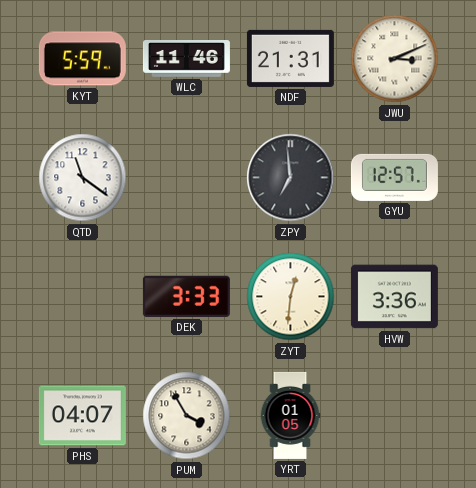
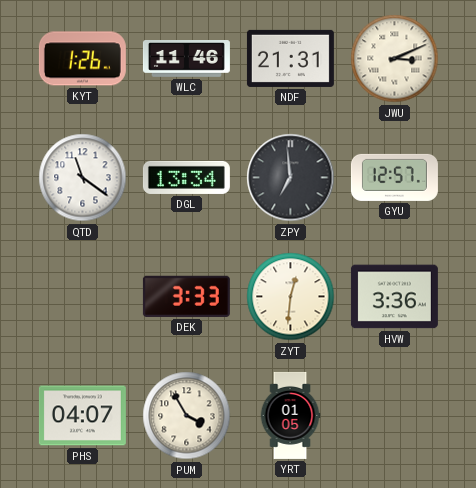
KYT: 5:59 -> 1:26 (82, 59)
DGL: none -> 13:34 (186, 177)
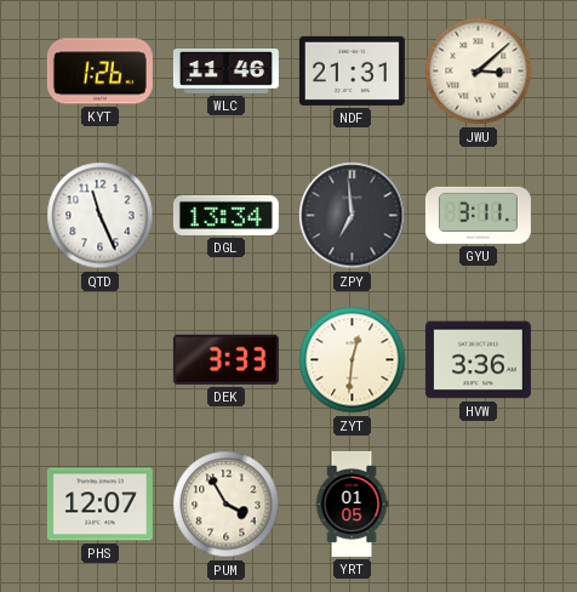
JWU: 3:11 -> 3:08 (479, 72)
QTD: 11:21 -> 11:26 (101, 216)
GYU: 12:57 -> 3:11 (478, 215)
PHS: 04:07 -> 12:07 (99, 505)
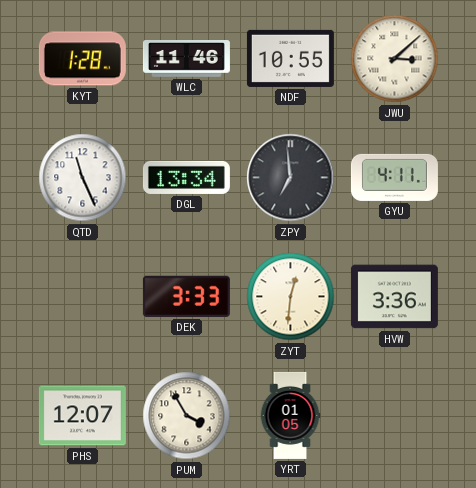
KYT: 1:26 -> 1:28 (82, 59)
NDF: 21:31 -> 10:55 (290, 58)
GYU: 3:11 -> 4:11 (394, 177)
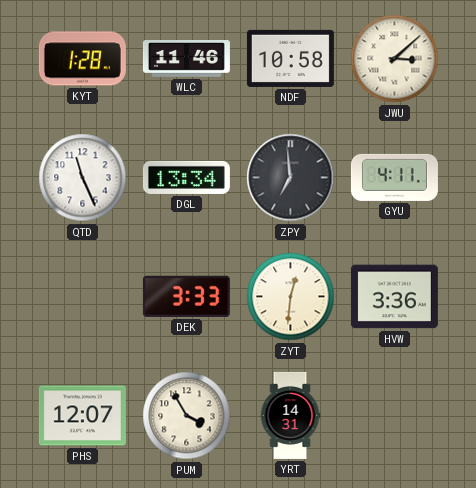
NDF: 10:55 -> 10:58 (290, 58)
YRT: 01:05 -> 14:31 (290, 415)
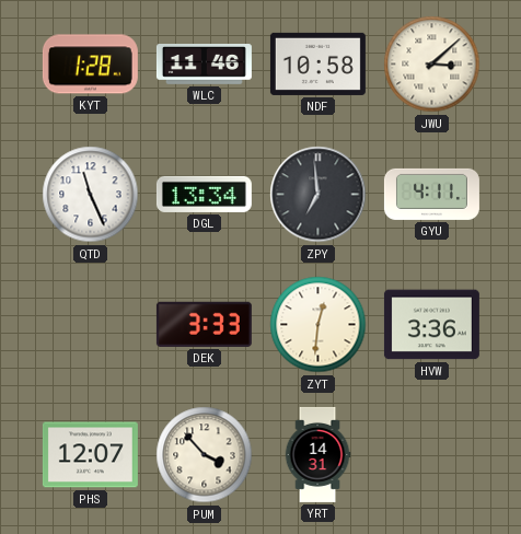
PUM: 3:55 -> 3:53 (205, 455)
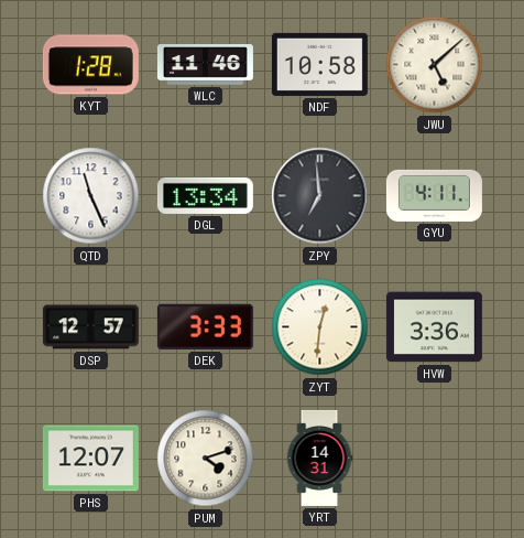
JWU: 3:08 -> 5:08 (435, 65)
DSP: none -> 12:57 (90, 327)
PUM: 3:53 -> 4:12 (206, 459)
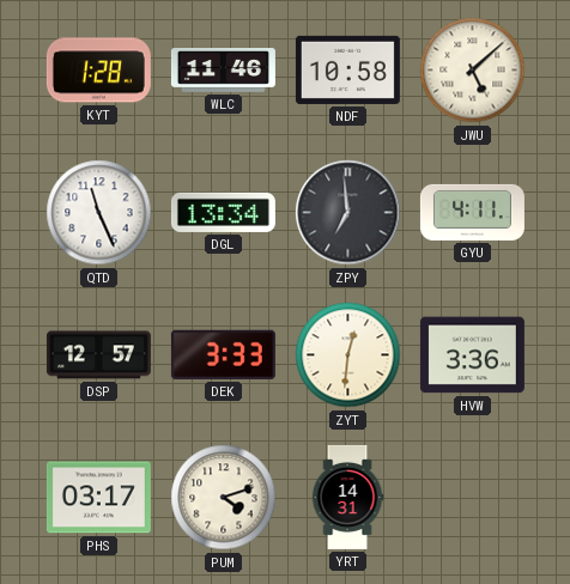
PHS: 12:07 -> 03:17 (98, 498)
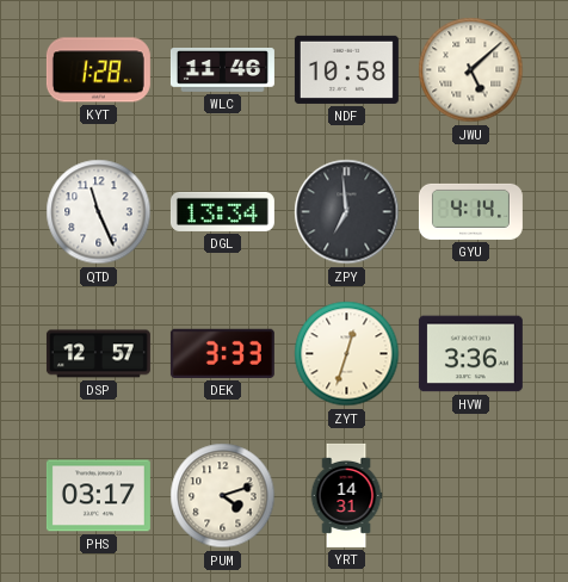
GYU: 4:11 -> 4:14 (470, 211)
ZYT: 12:31 -> 12:33 (347, 354)
